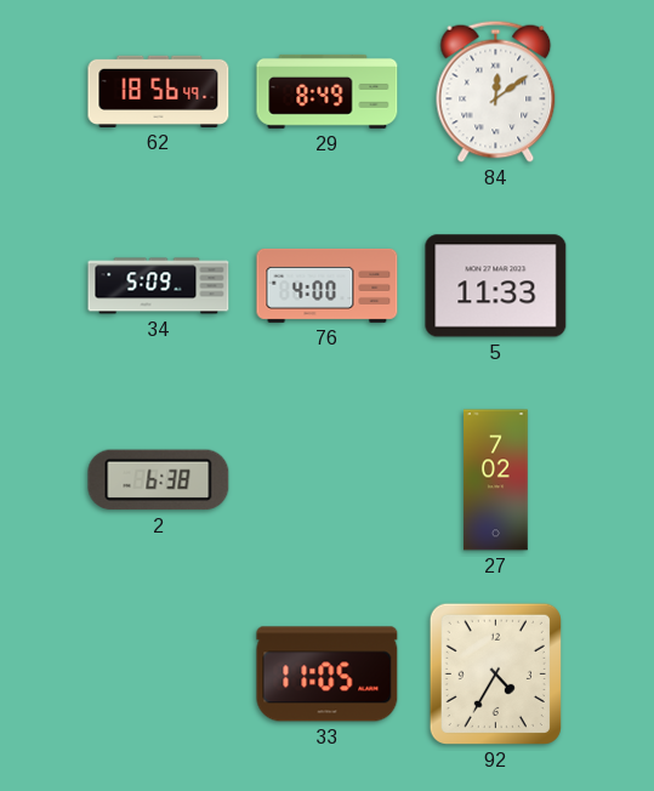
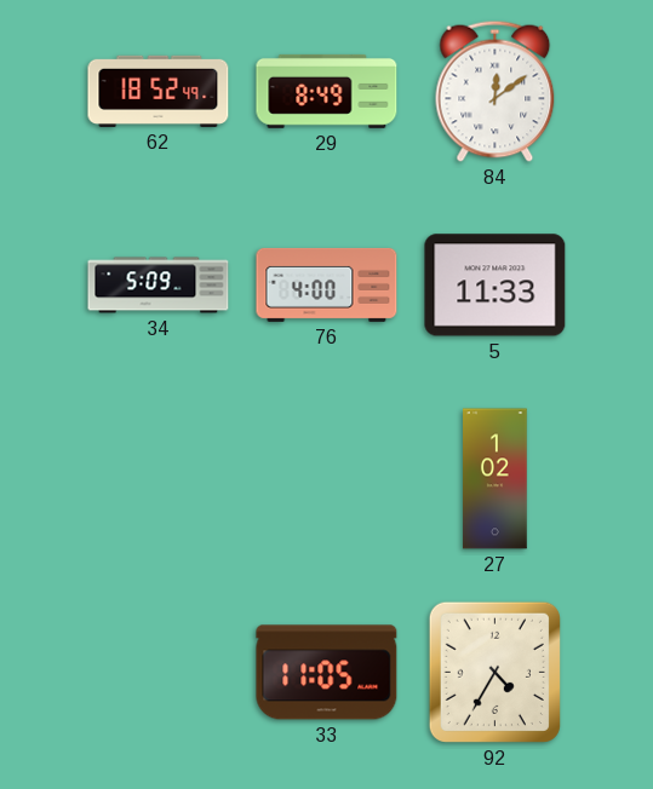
62: 18:56 -> 18:52 (159, 91)
2: 6:38 -> none (159, 480)
27: 7:02 -> 1:02 (496, 479)
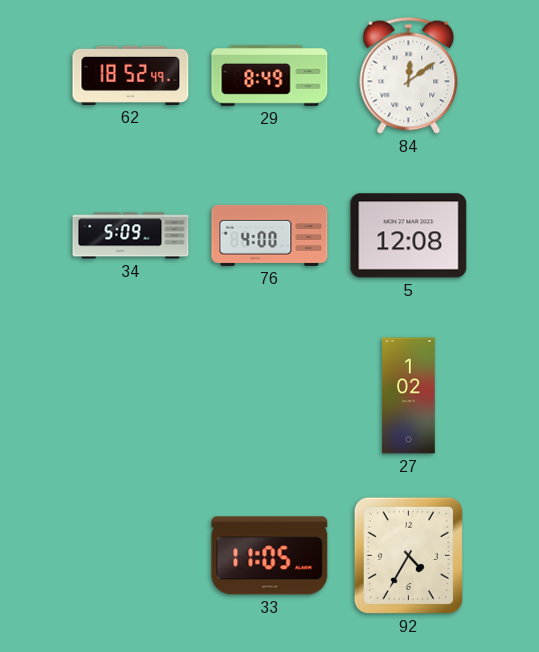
5: 11:33 -> 12:08 (409, 236)
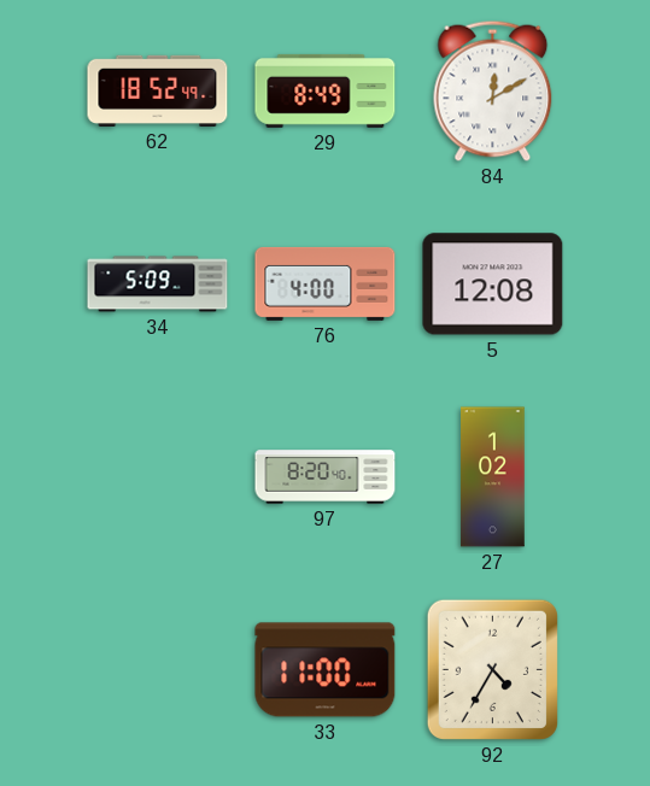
84: 12:09 -> 12:10 (493, 90)
97: none -> 8:20 (326, 477)
33: 11:05 -> 11:00 (326, 670)
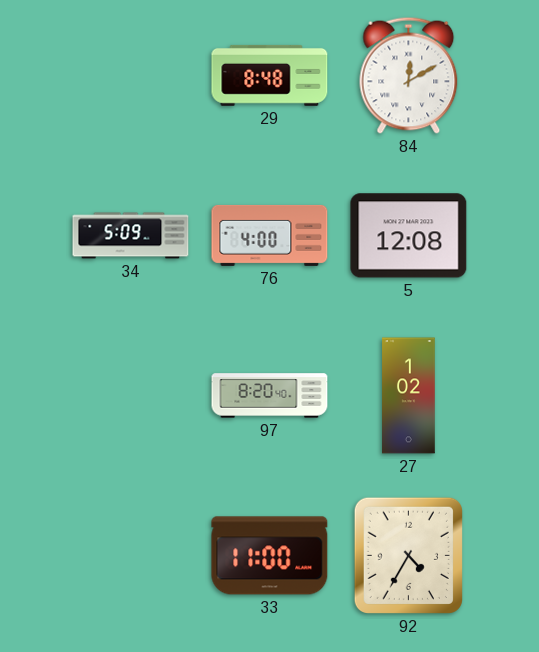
62: 18:52 -> none (158, 90)
29: 8:49 -> 8:48 (270, 75)
